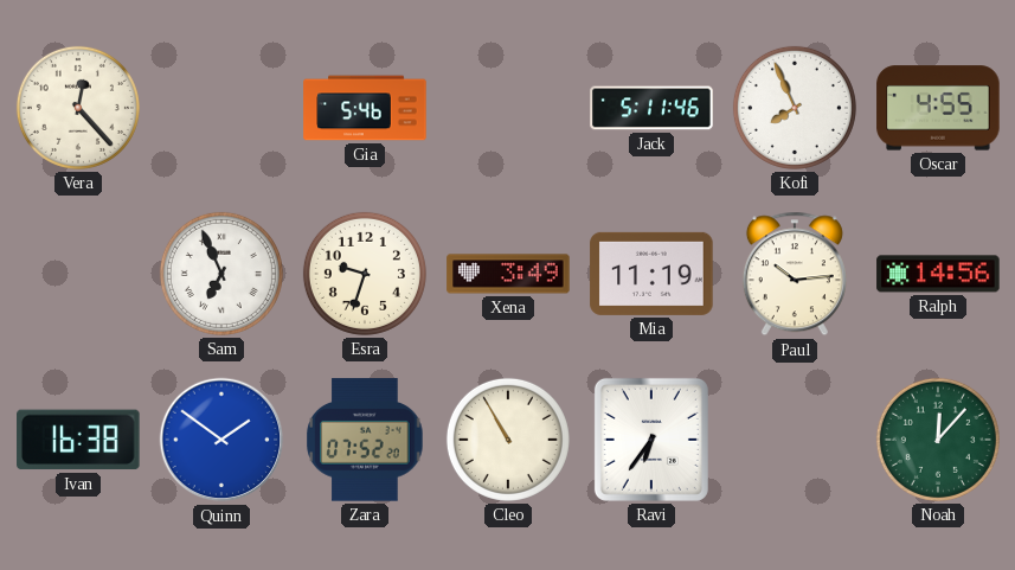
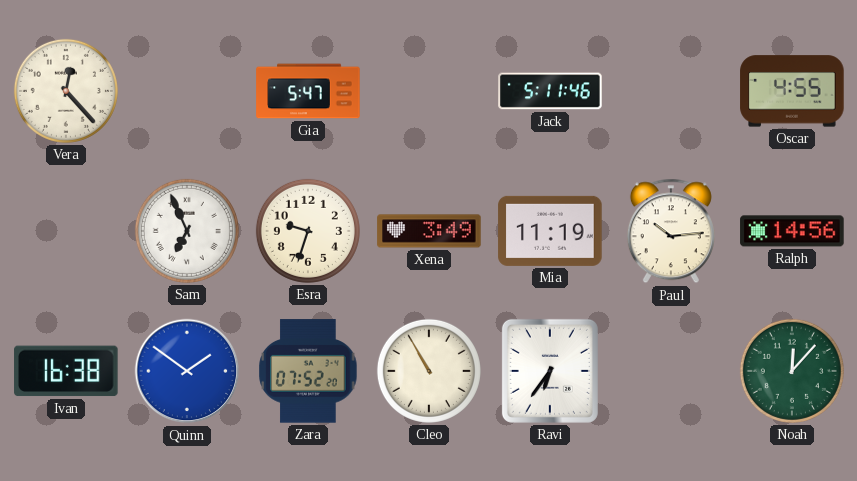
Gia: 5:46 -> 5:47 (308, 91)
Kofi: 7:56 -> none (795, 108)
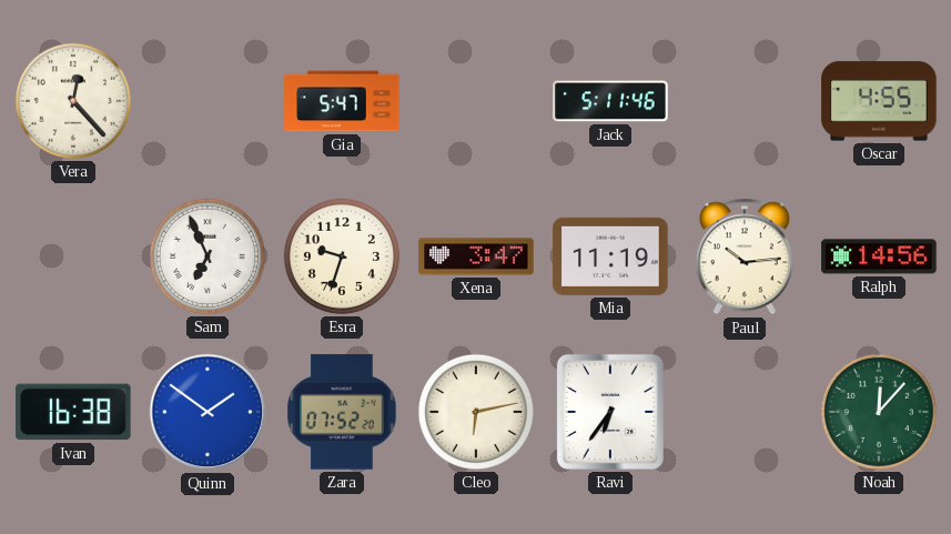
Xena: 3:49 -> 3:47 (476, 256)
Cleo: 10:55 -> 6:13 (476, 412)
